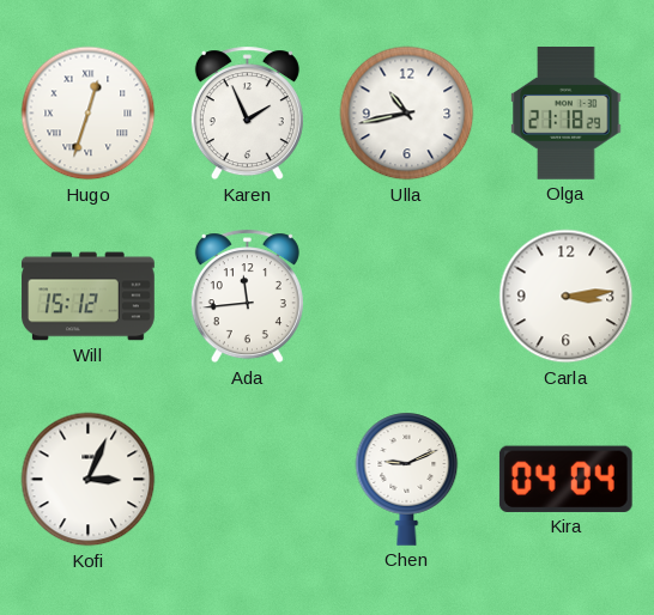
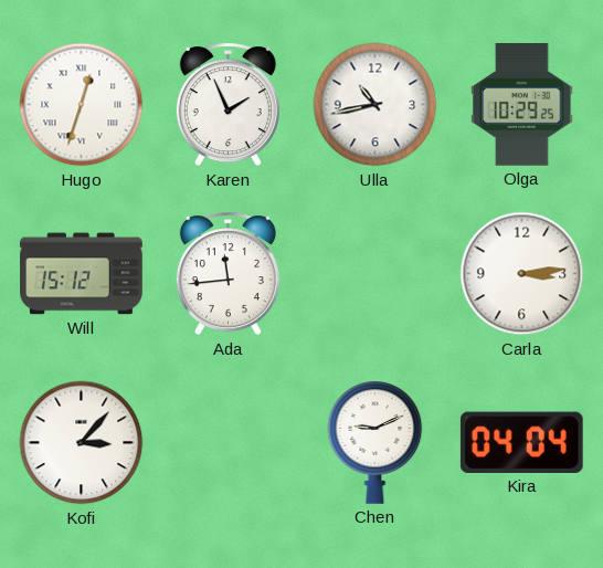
Olga: 21:18 -> 10:29 (522, 105)
Kofi: 3:04 -> 3:07 (82, 443)
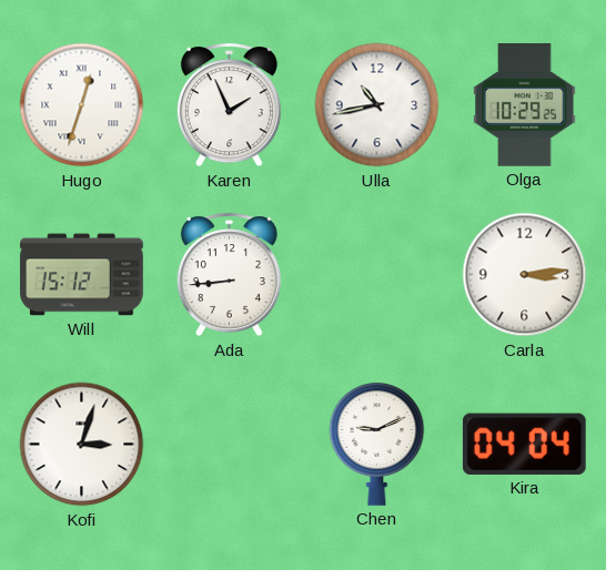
Ada: 11:44 -> 8:44 (229, 275)
Kofi: 3:07 -> 3:03 (82, 445)
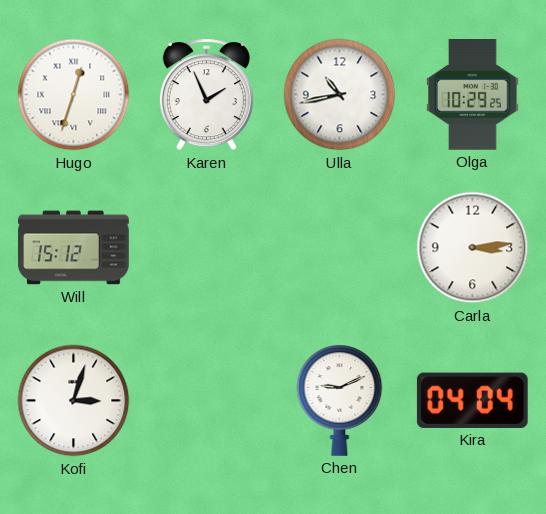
Ada: 8:44 -> none (229, 275)
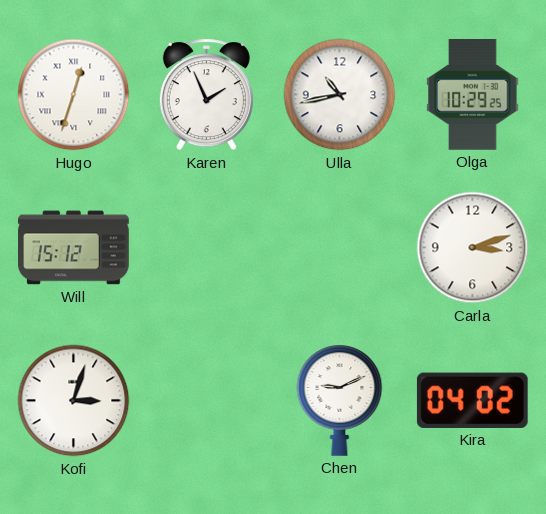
Carla: 3:14 -> 3:12 (473, 248)
Kira: 04:04 -> 04:02 (472, 400)
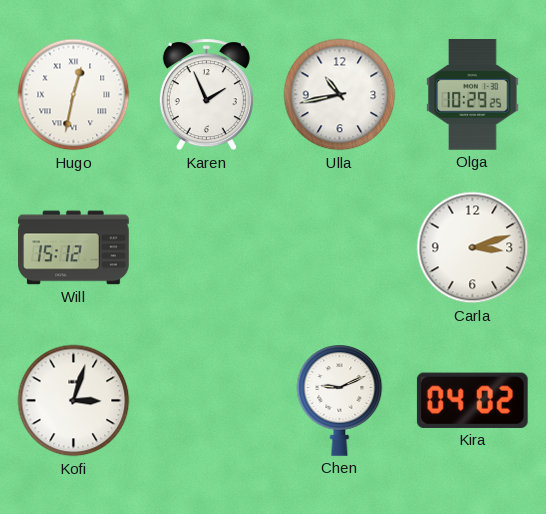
Hugo: 12:33 -> 12:32 (74, 95)
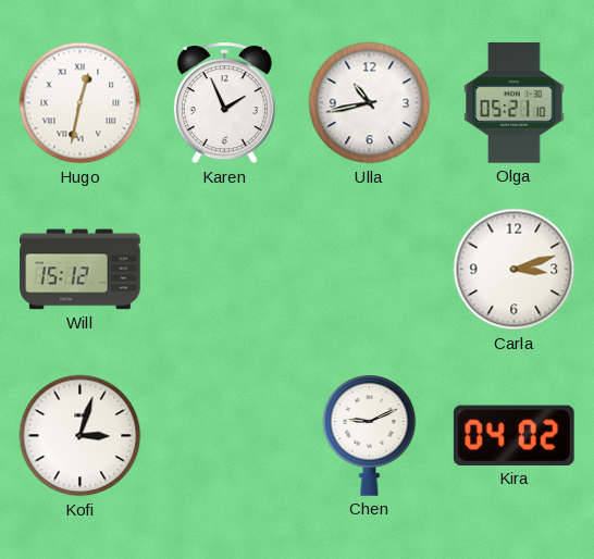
Olga: 10:29 -> 05:21 (515, 103)
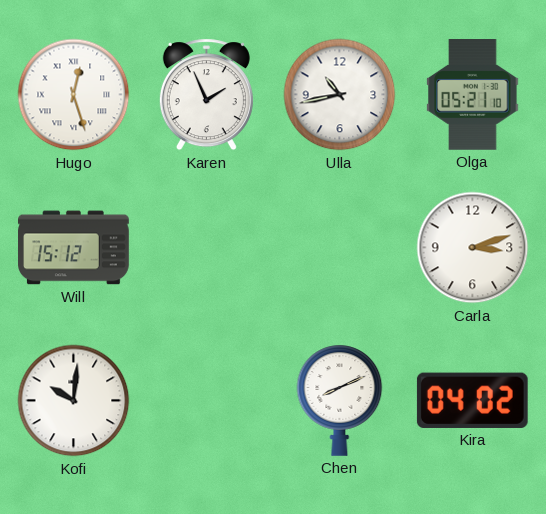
Hugo: 12:32 -> 12:27 (74, 95)
Kofi: 3:03 -> 10:01 (74, 401)
Chen: 9:11 -> 8:11 (340, 400)
